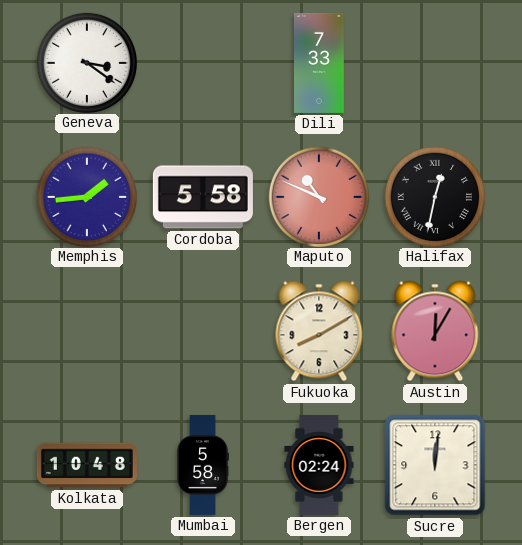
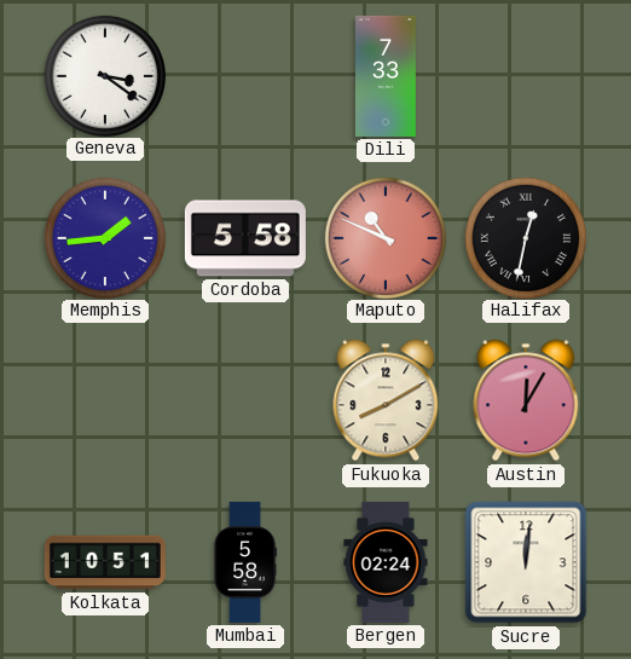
Kolkata: 10:48 -> 10:51 (105, 562)
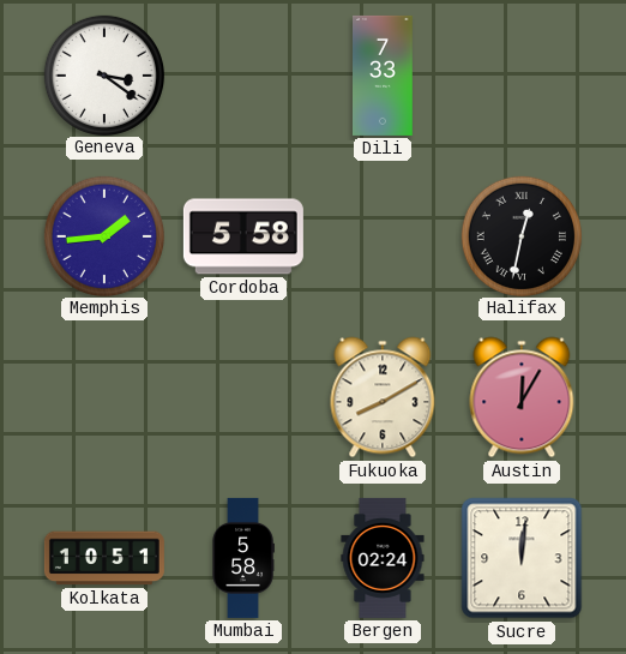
Maputo: 10:49 -> none (384, 237)
